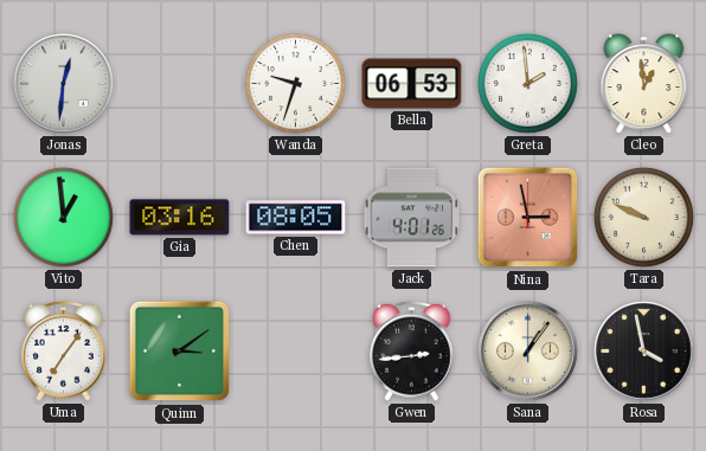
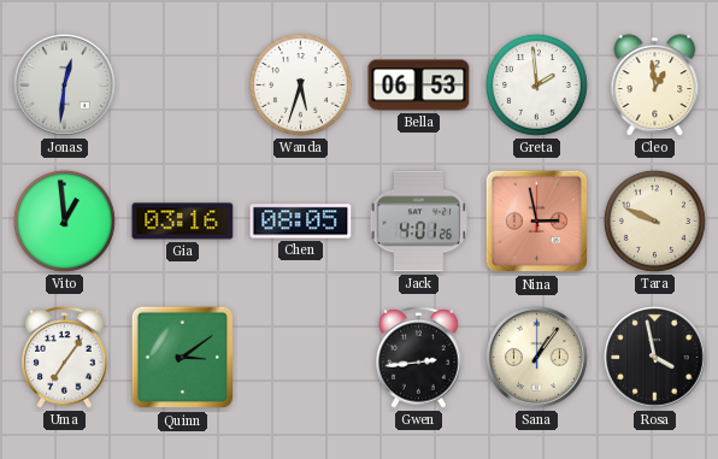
Wanda: 9:33 -> 5:33 (300, 84)
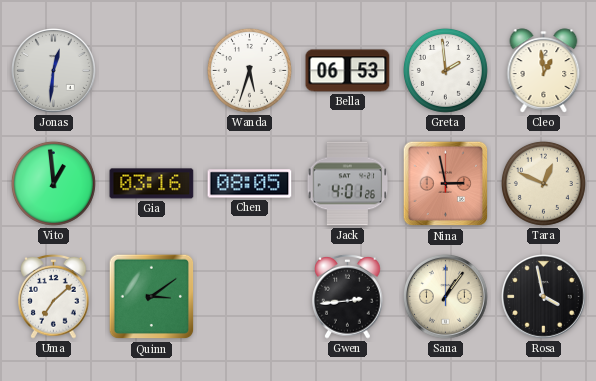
Tara: 9:49 -> 12:49 (543, 183)
Uma: 7:06 -> 7:08 (54, 296)
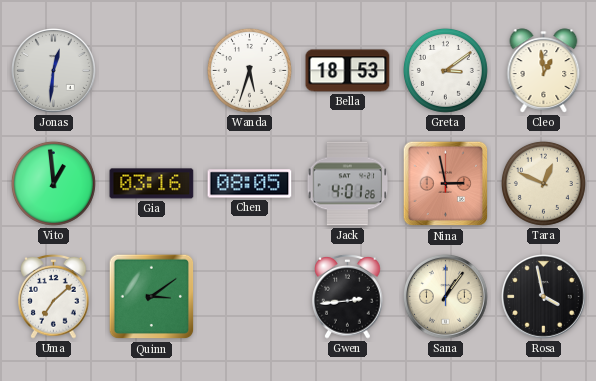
Bella: 06:53 -> 18:53 (348, 71)
Greta: 1:59 -> 3:09 (445, 70)
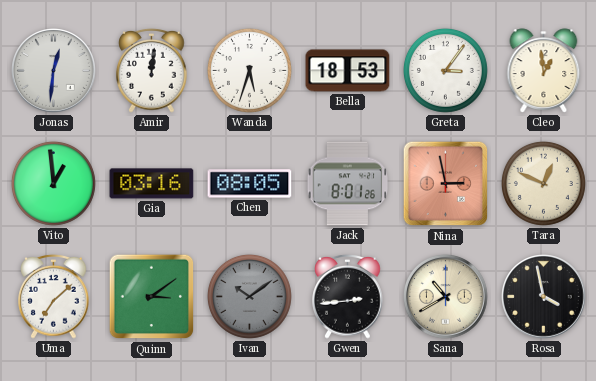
Amir: none -> 12:01 (152, 70)
Greta: 3:09 -> 3:06 (445, 70)
Jack: 4:01 -> 8:01 (348, 184)
Ivan: none -> 10:09 (249, 296)
Sana: 1:06 -> 10:40 (446, 297)
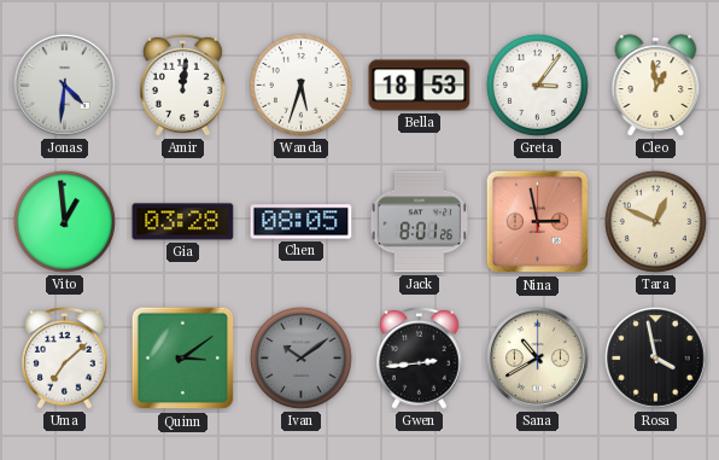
Jonas: 12:31 -> 4:31 (65, 86)
Gia: 03:16 -> 03:28 (183, 222)
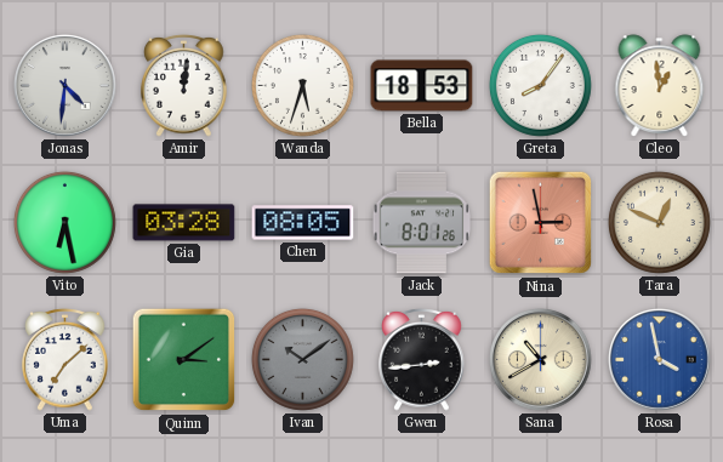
Greta: 3:06 -> 8:06 (540, 85)
Vito: 12:59 -> 6:28 (64, 222)
Rosa dial: black -> blue (660, 360)
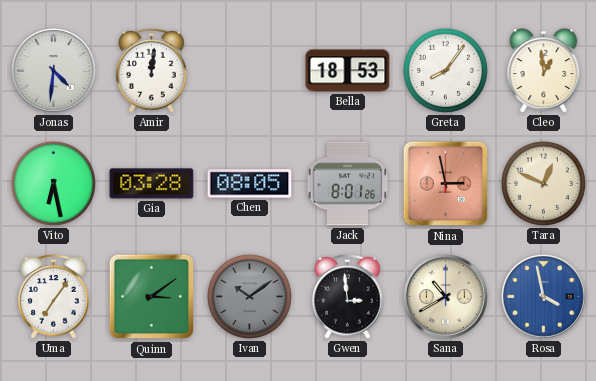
Wanda: 5:33 -> none (302, 85)
Uma: 7:08 -> 7:06 (54, 296)
Gwen: 2:44 -> 2:59 (348, 296)
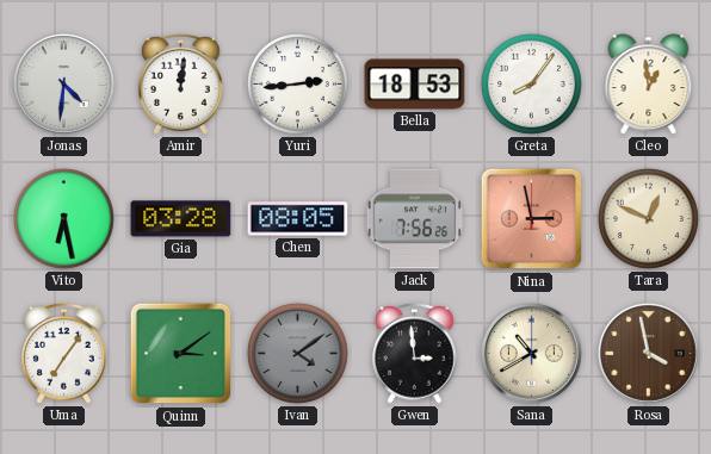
Yuri: none -> 2:44 (297, 83)
Jack: 8:01 -> 7:56 (415, 219)
Ivan: 10:09 -> 4:09 (297, 353)
Rosa dial: blue -> brown (649, 354)
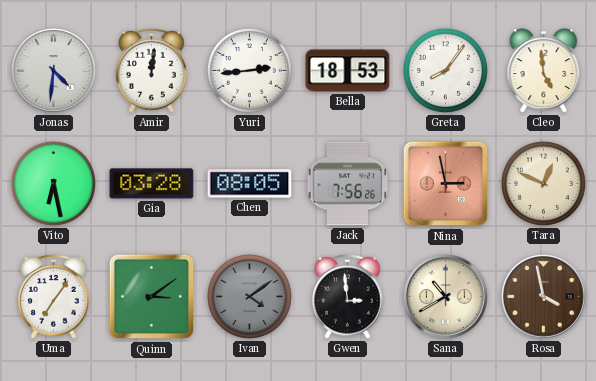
Cleo: 12:59 -> 4:59 (544, 71)
